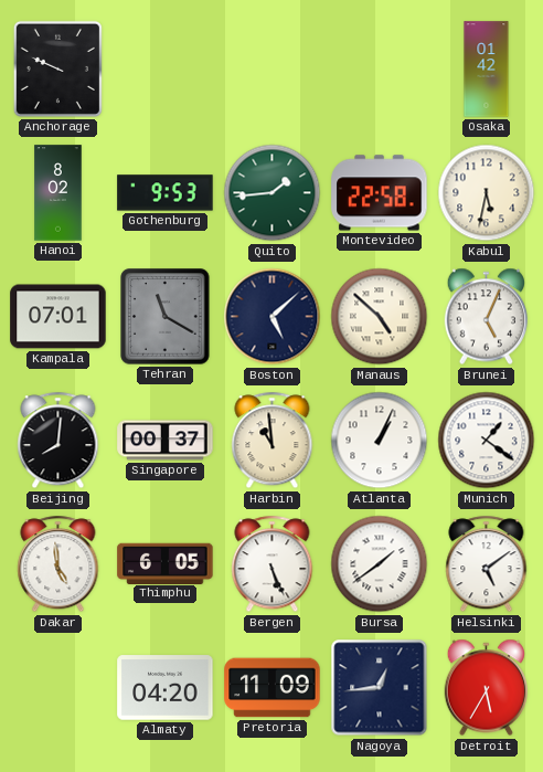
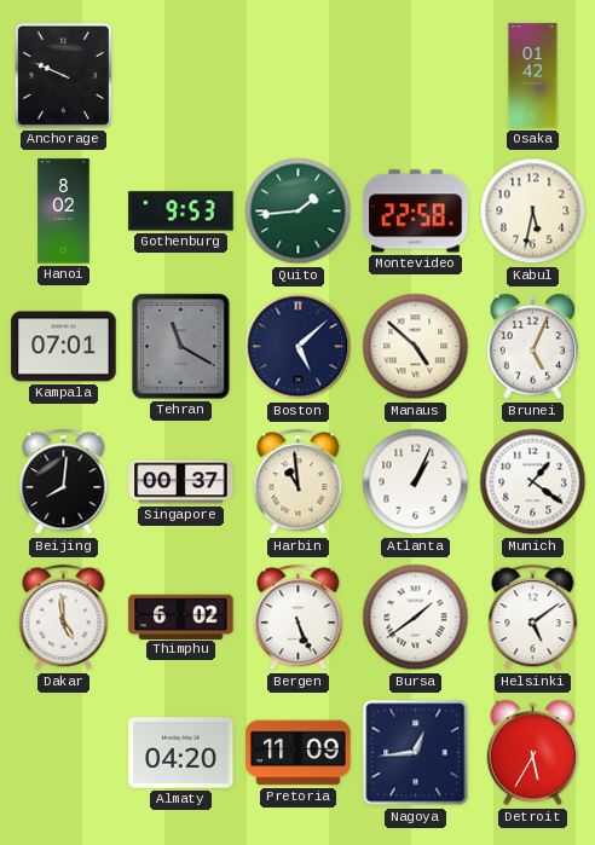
Thimphu: 6:05 -> 6:02 (181, 617)
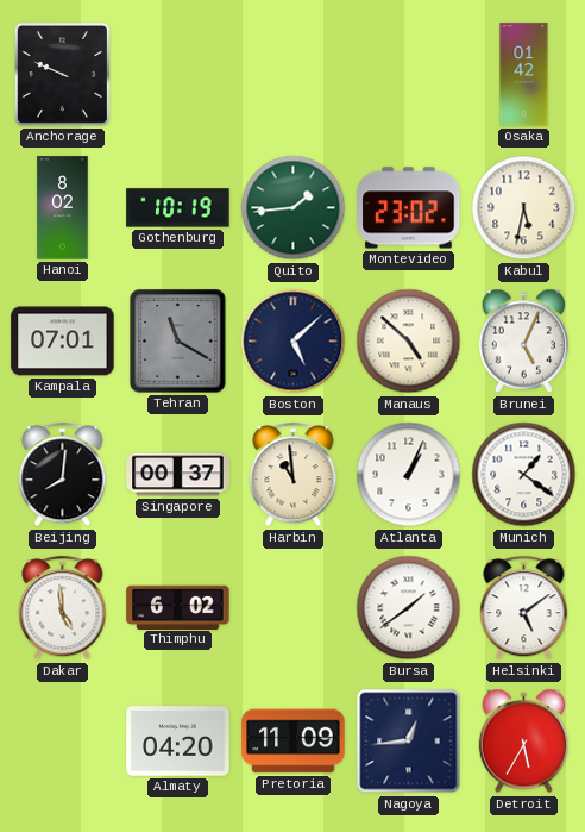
Gothenburg: 9:53 -> 10:19 (178, 208)
Montevideo: 22:58 -> 23:02 (409, 208)
Bergen: 5:26 -> none (299, 618)
